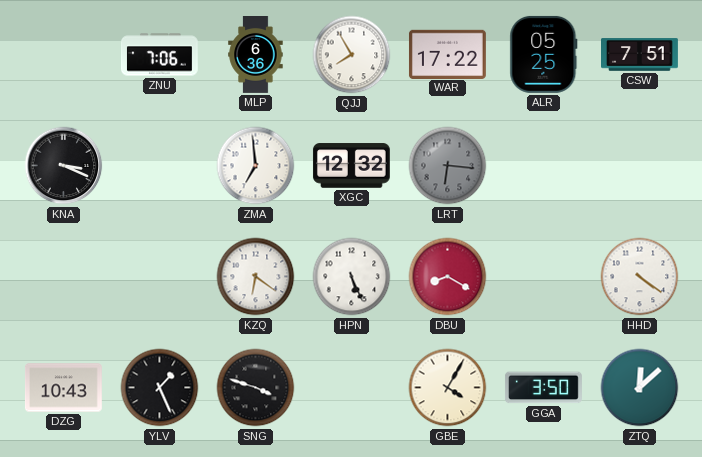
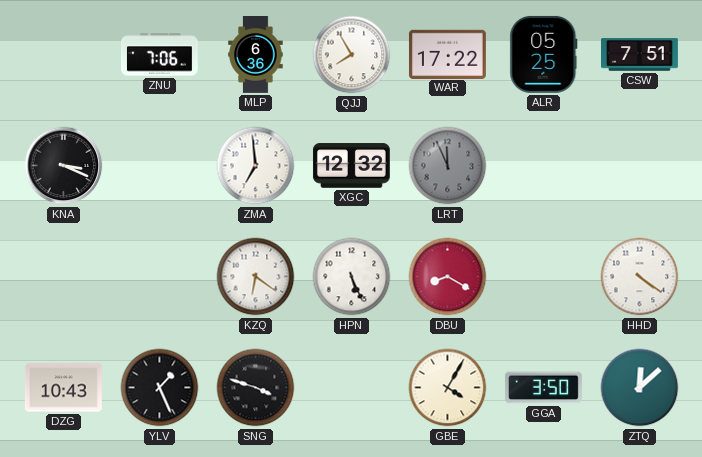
LRT: 6:16 -> 11:56 (448, 166)
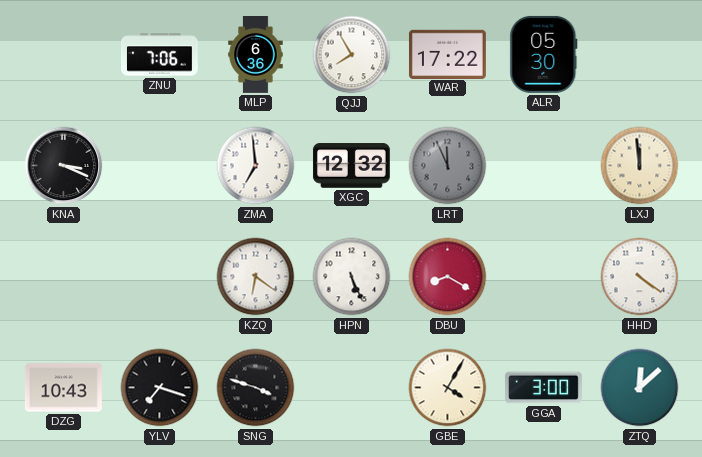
ALR: 05:25 -> 05:30 (544, 54)
CSW: 7:51 -> none (640, 55)
LXJ: none -> 11:59 (640, 166)
YLV: 1:26 -> 7:18 (160, 388)
GGA: 3:50 -> 3:00 (543, 388)
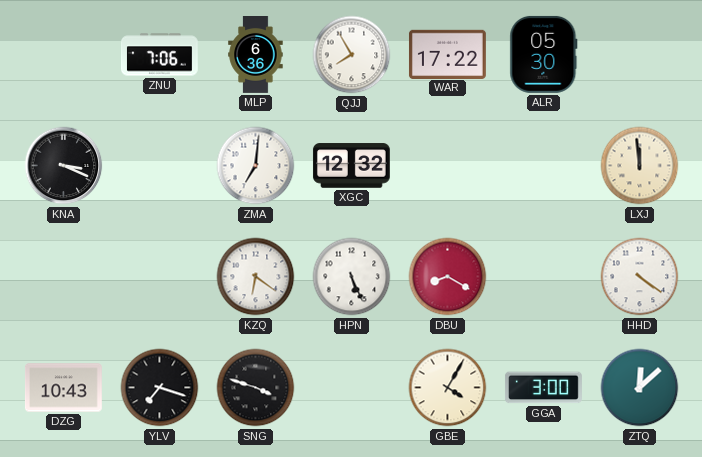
ZMA: 6:59 -> 7:01 (256, 166)
LRT: 11:56 -> none (448, 166)
